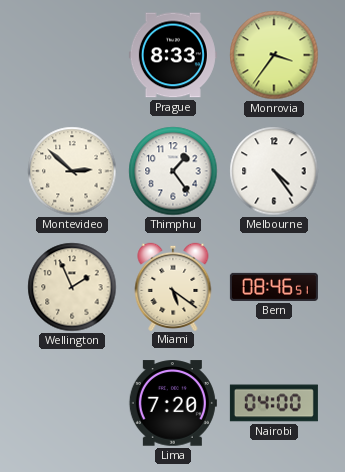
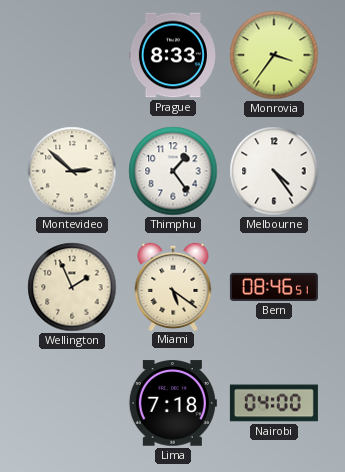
Lima: 7:20 -> 7:18 (173, 403)
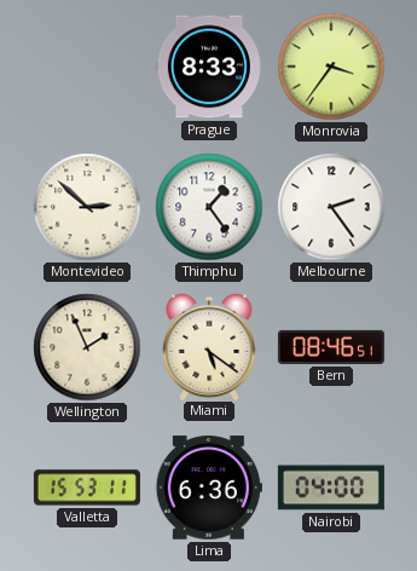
Melbourne: 4:24 -> 2:24 (331, 207)
Valletta: none -> 15:53 (87, 488)
Lima: 7:18 -> 6:36 (209, 488)
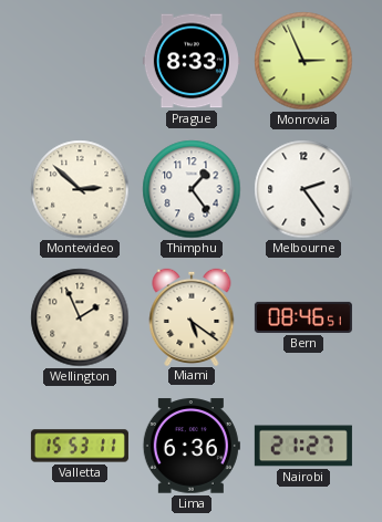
Monrovia: 3:36 -> 2:56 (303, 61)
Nairobi: 04:00 -> 21:27 (303, 446)
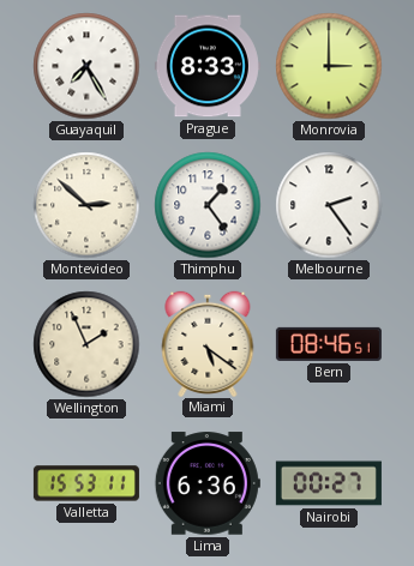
Guayaquil: none -> 7:25 (86, 66)
Monrovia: 2:56 -> 3:00 (329, 66)
Nairobi: 21:27 -> 00:27 (329, 483)
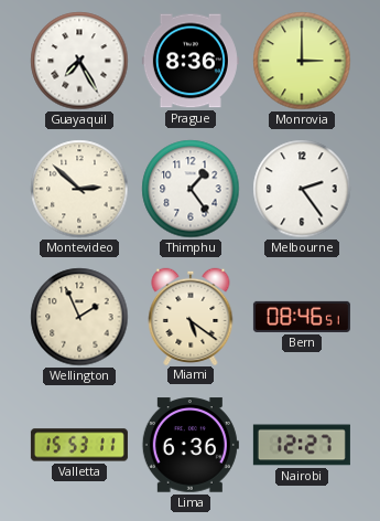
Prague: 8:33 -> 8:36 (191, 61)
Nairobi: 00:27 -> 12:27 (302, 445)
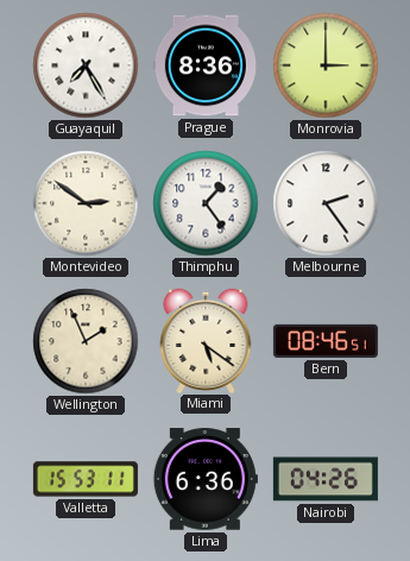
Montevideo: 2:52 -> 2:51 (86, 203)
Nairobi: 12:27 -> 04:26 (326, 479)
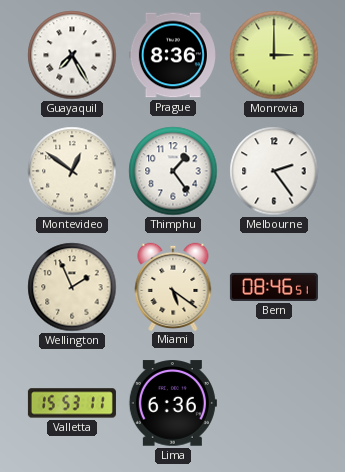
Montevideo: 2:51 -> 12:51 (72, 171)
Nairobi: 04:26 -> none (326, 479)
